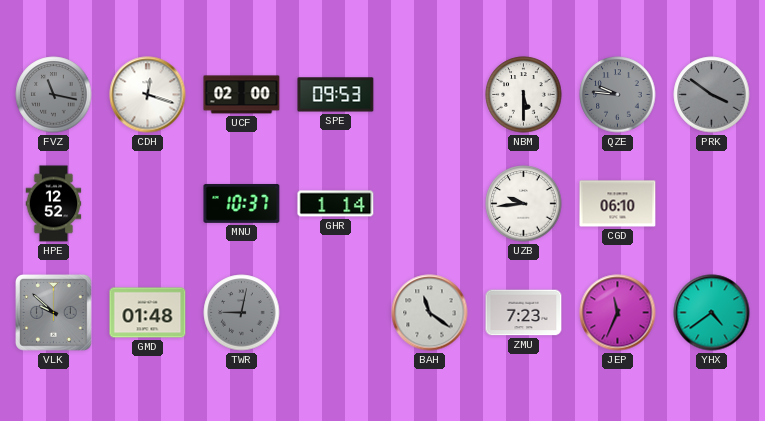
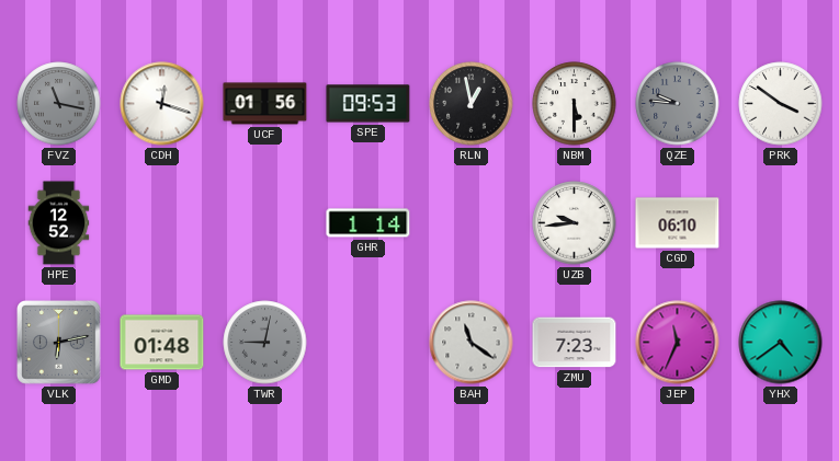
UCF: 02:00 -> 01:56 (265, 104)
RLN: none -> 12:58 (472, 104)
PRK dial: grey -> white (781, 104)
MNU: 10:37 -> none (242, 203)
VLK: 9:52 -> 6:13 (59, 343)
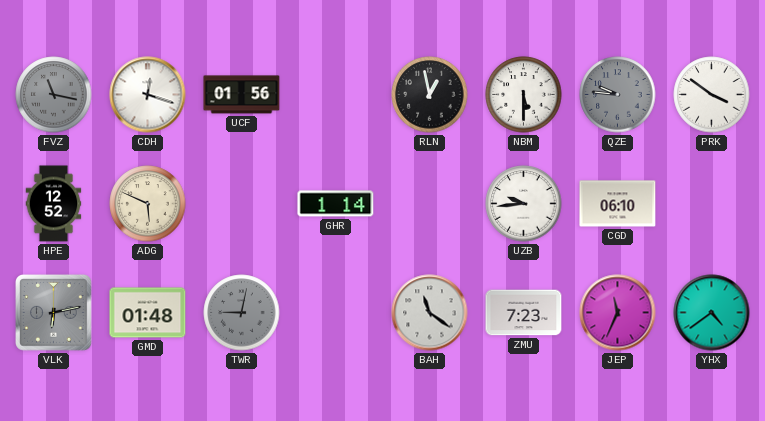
SPE: 09:53 -> none (369, 104)
ADG: none -> 5:49 (148, 204)
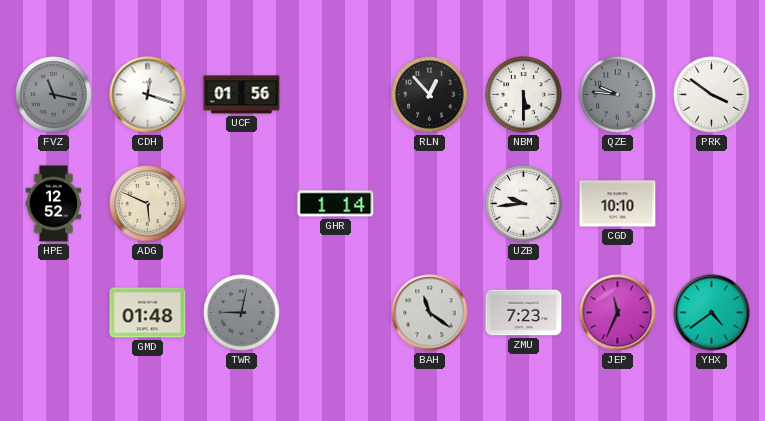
RLN: 12:58 -> 12:53 (430, 95)
CGD: 06:10 -> 10:10 (618, 204)
VLK: 6:13 -> none (54, 313)
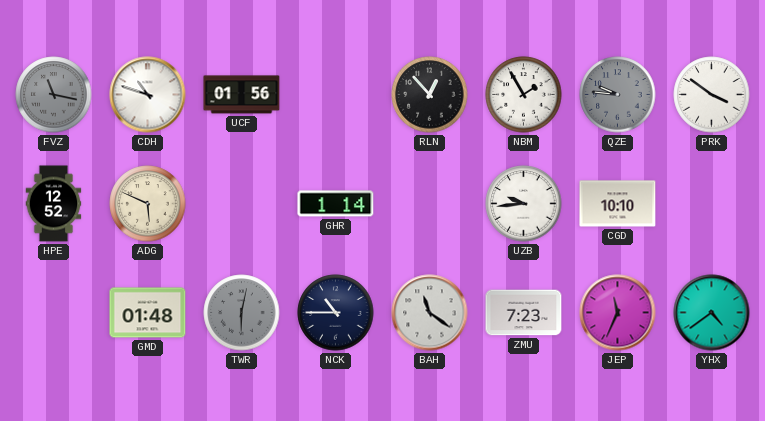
CDH: 12:18 -> 10:48 (148, 95)
NBM: 5:30 -> 1:55 (524, 95)
TWR: 9:02 -> 6:02 (242, 313)
NCK: none -> 10:45 (336, 313)
